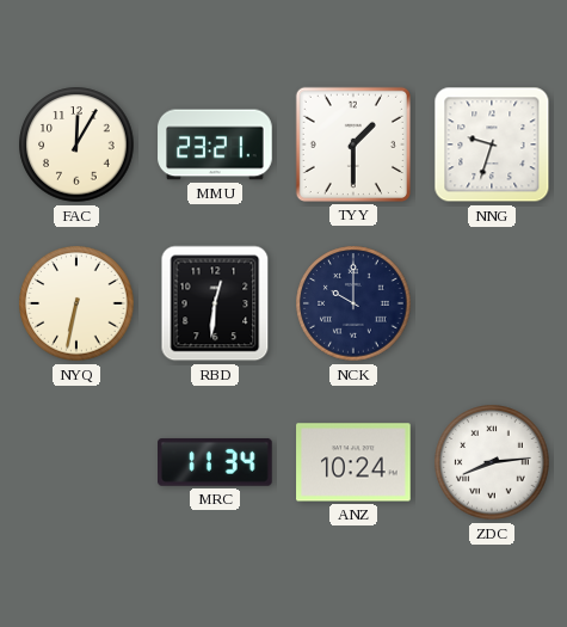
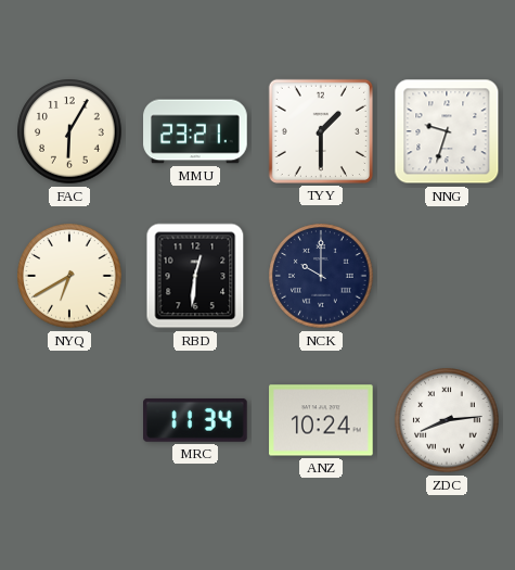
FAC: 12:05 -> 6:05 (69, 131)
NYQ: 6:32 -> 6:40 (69, 276)
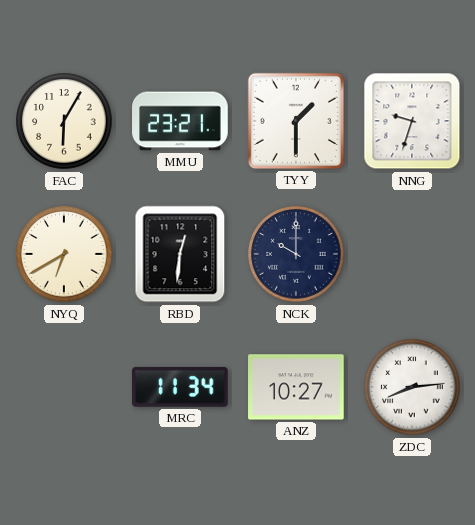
ANZ: 10:24 -> 10:27 (296, 387)
